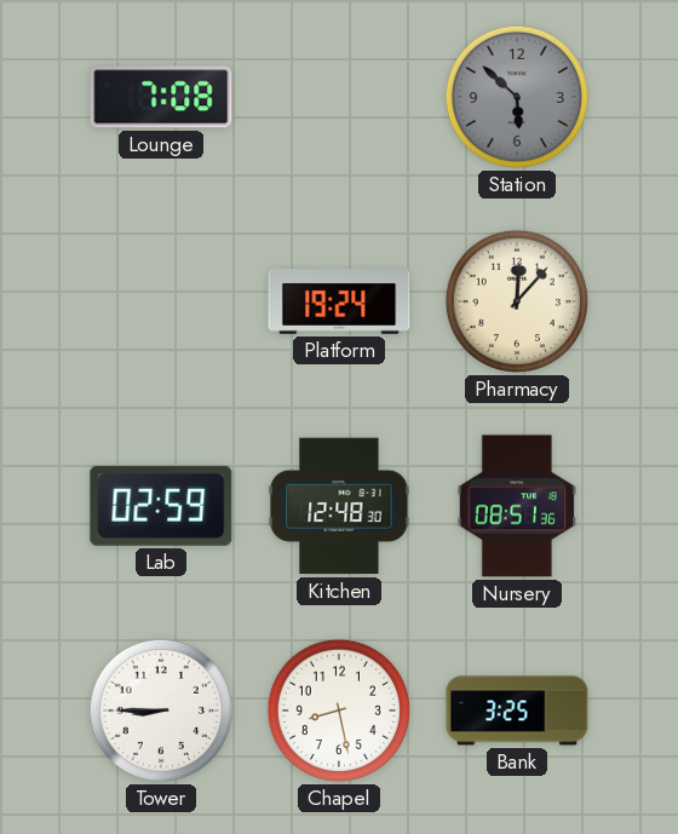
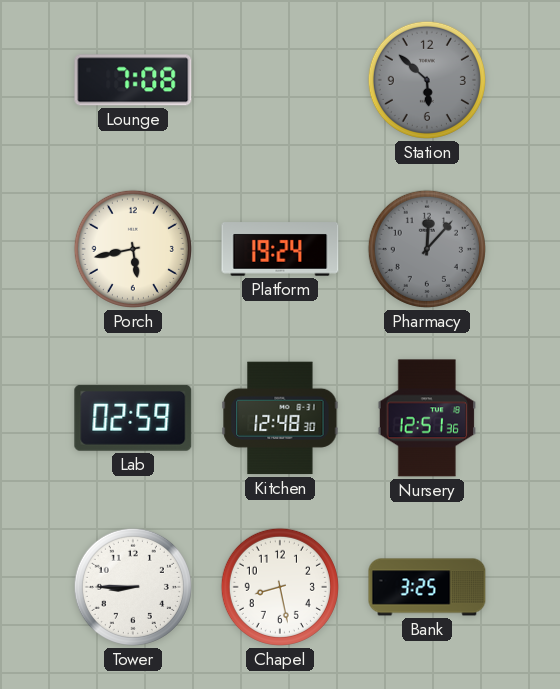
Porch: none -> 5:43 (133, 249)
Pharmacy dial: cream -> grey (427, 249)
Nursery: 08:51 -> 12:51 (427, 418)
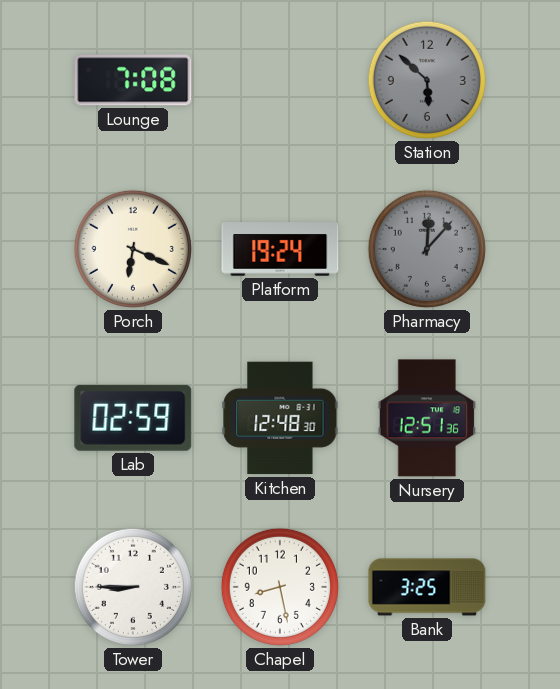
Porch: 5:43 -> 6:19 (133, 249)
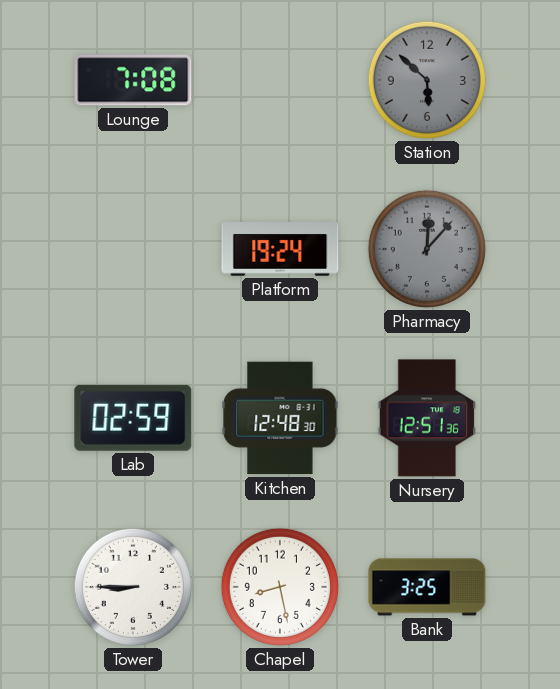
Porch: 6:19 -> none (133, 249)
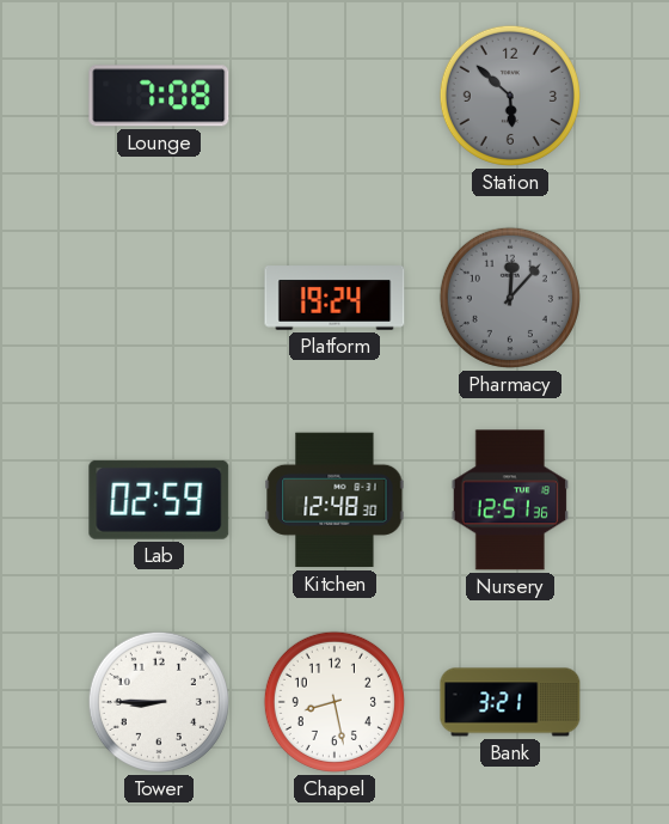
Bank: 3:25 -> 3:21 (510, 702)
